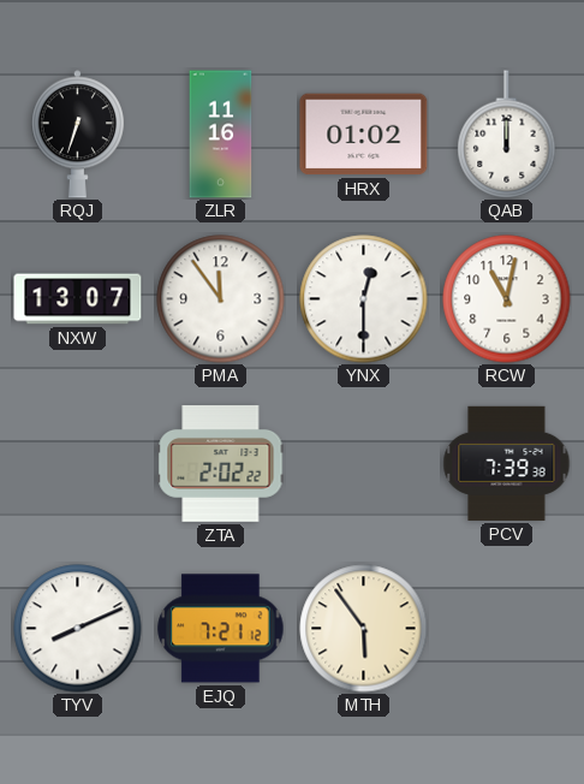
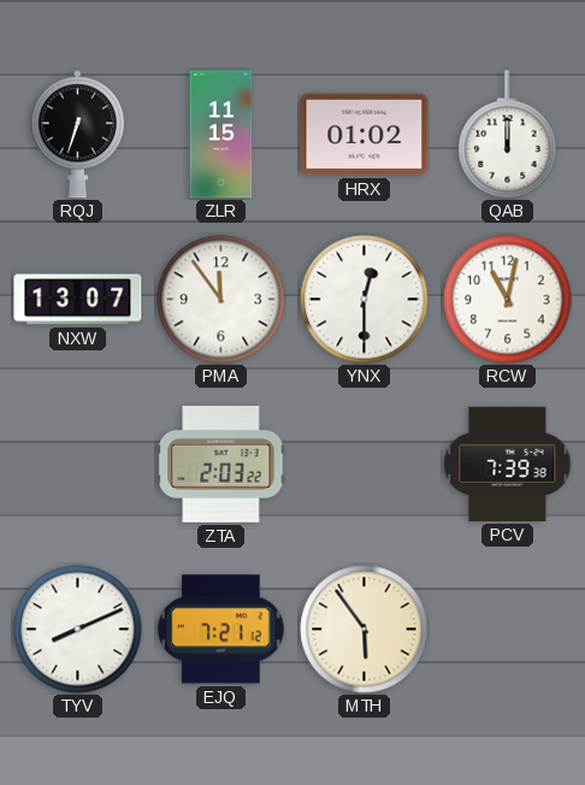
ZLR: 11:16 -> 11:15 (221, 135)
ZTA: 2:02 -> 2:03 (221, 465)
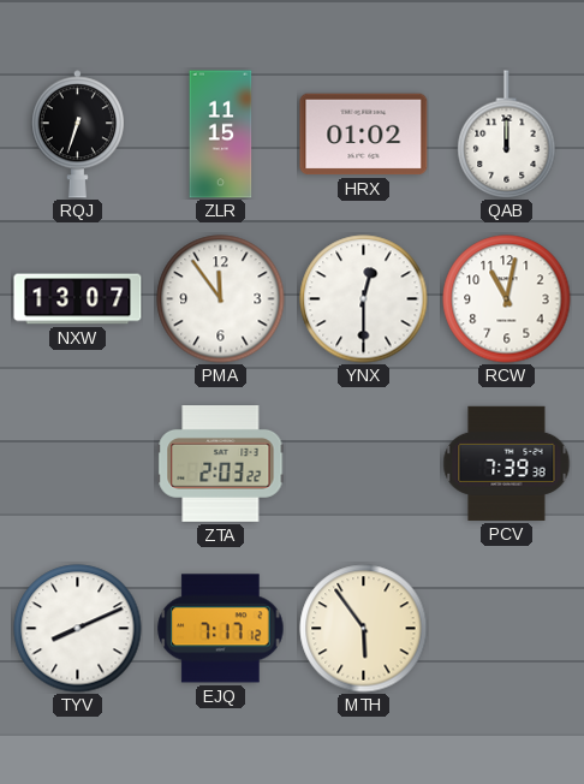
EJQ: 7:21 -> 7:17 (221, 629)
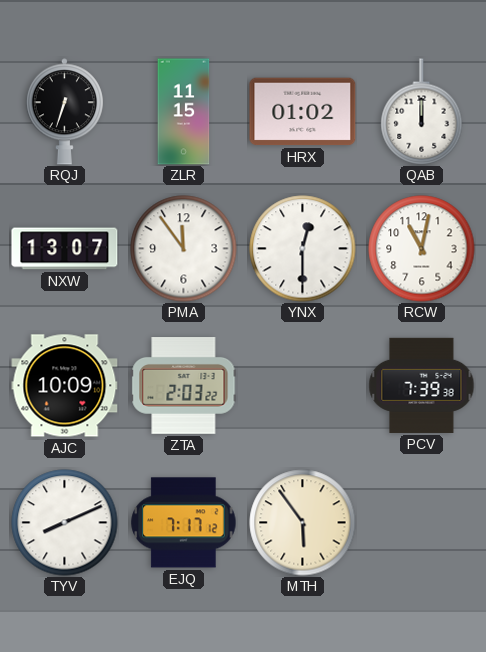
AJC: none -> 10:09 (65, 386)
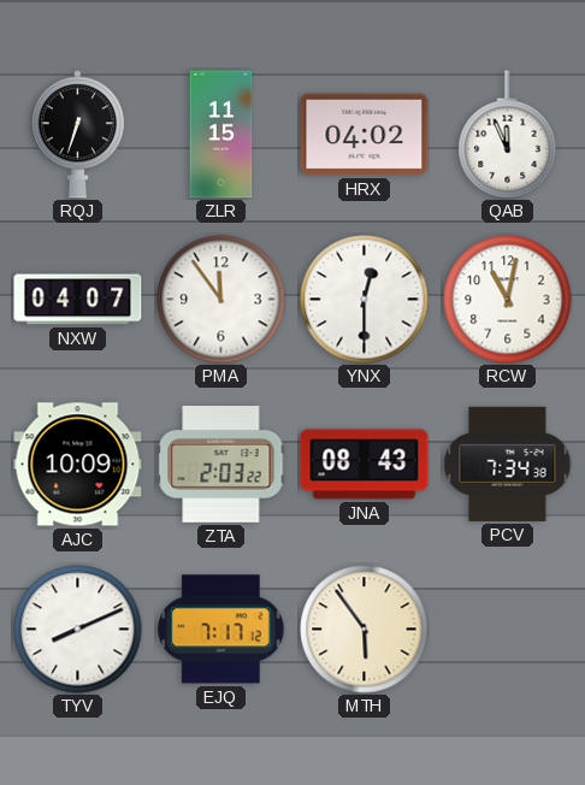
HRX: 01:02 -> 04:02 (365, 135)
QAB: 12:00 -> 11:56 (508, 135)
NXW: 13:07 -> 04:07 (78, 300)
JNA: none -> 08:43 (365, 465)
PCV: 7:39 -> 7:34 (508, 464)
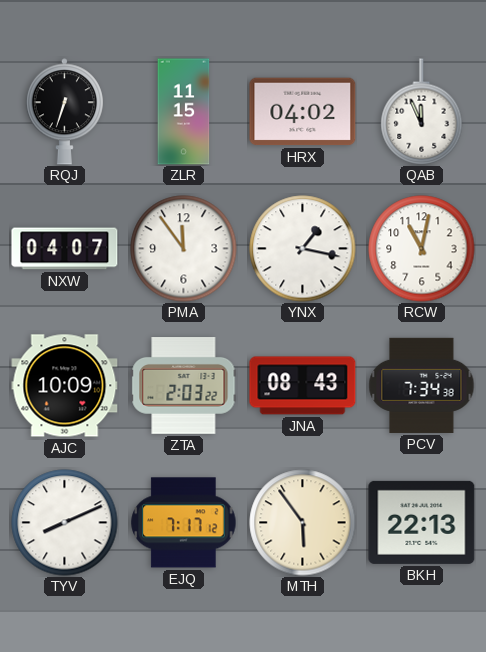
YNX: 12:30 -> 1:17 (303, 249)
BKH: none -> 22:13 (422, 522)
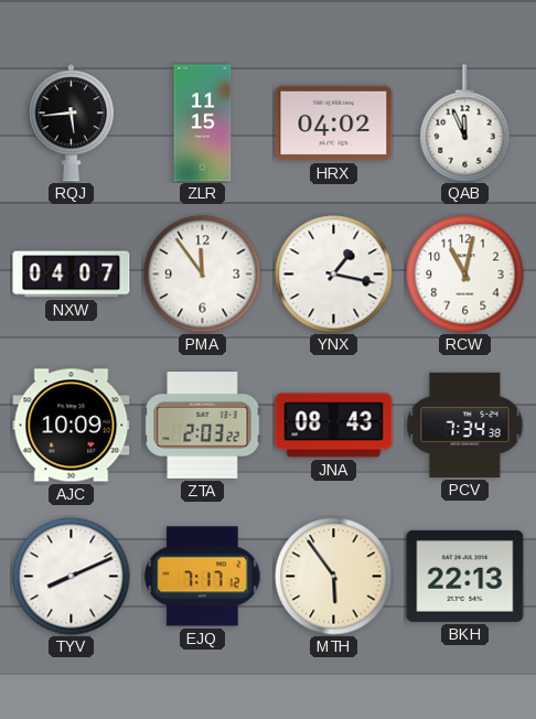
RQJ: 6:33 -> 5:44 (71, 124)
